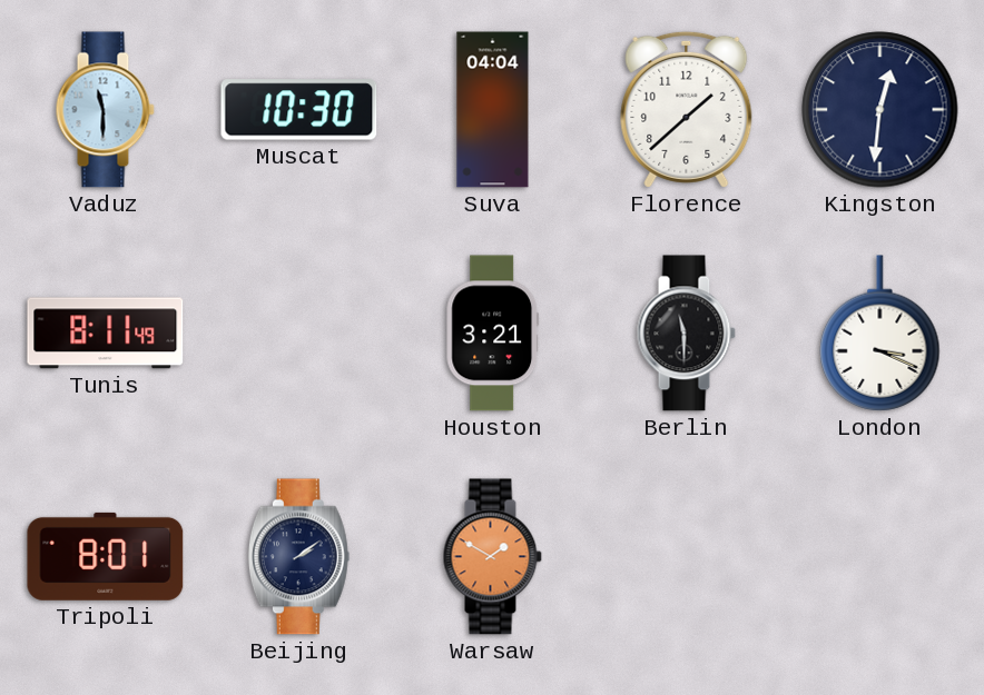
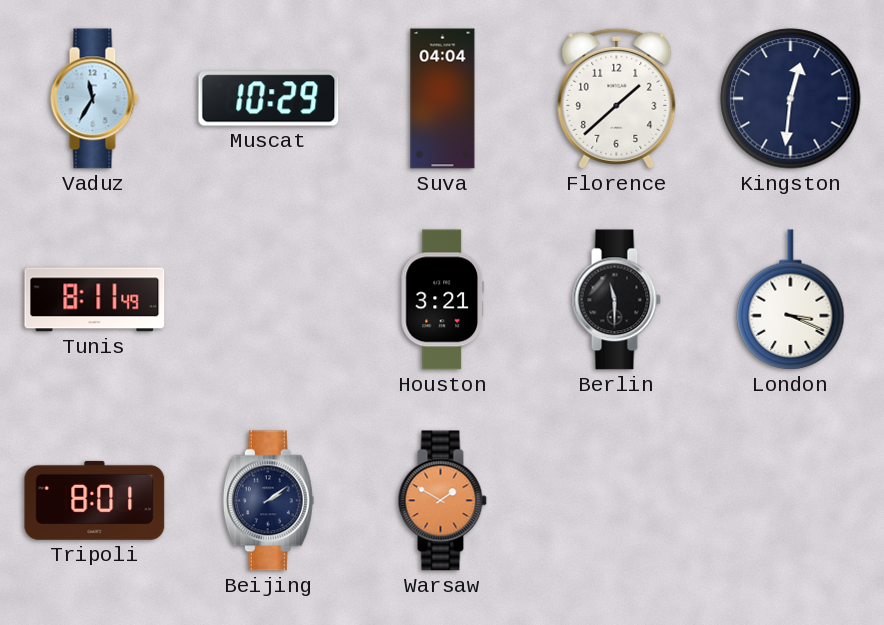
Vaduz: 11:30 -> 11:35 (94, 99)
Muscat: 10:30 -> 10:29 (269, 99)
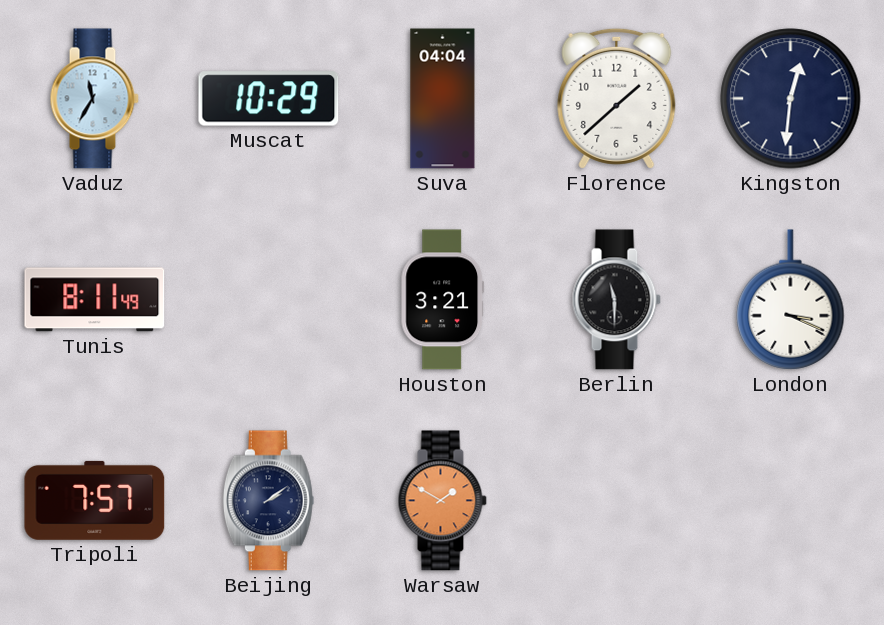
Tripoli: 8:01 -> 7:57 (95, 500)
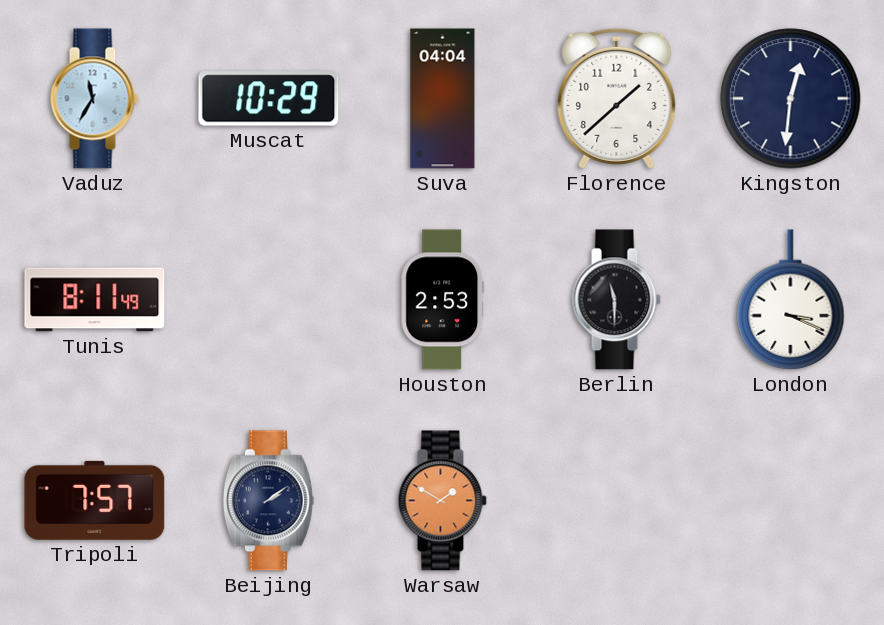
Houston: 3:21 -> 2:53 (443, 300)
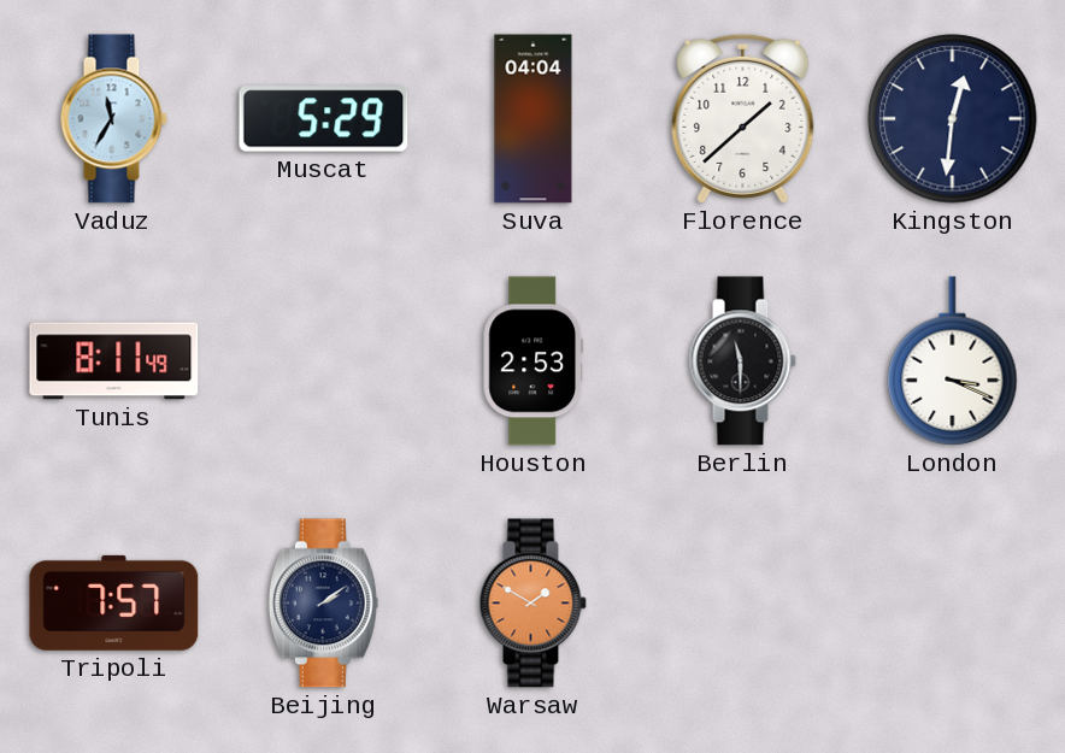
Muscat: 10:29 -> 5:29 (324, 119)
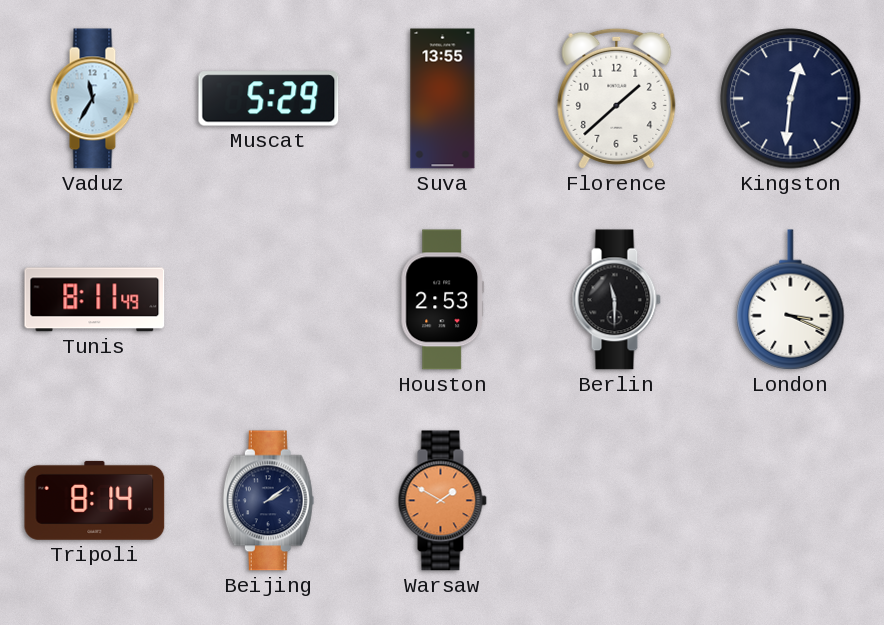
Suva: 04:04 -> 13:55 (443, 99)
Tripoli: 7:57 -> 8:14 (95, 500)
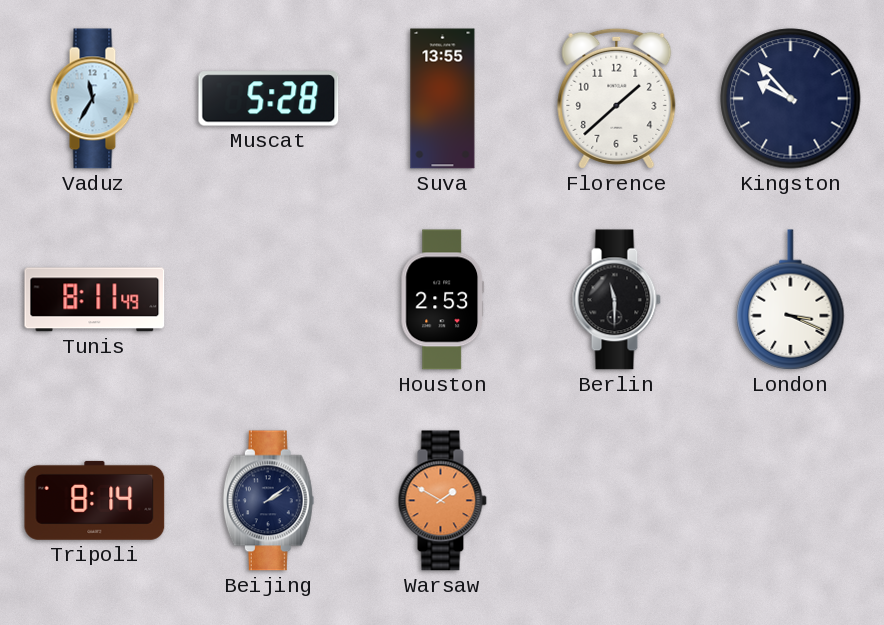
Muscat: 5:29 -> 5:28 (269, 99)
Kingston: 12:31 -> 9:53 (791, 99)
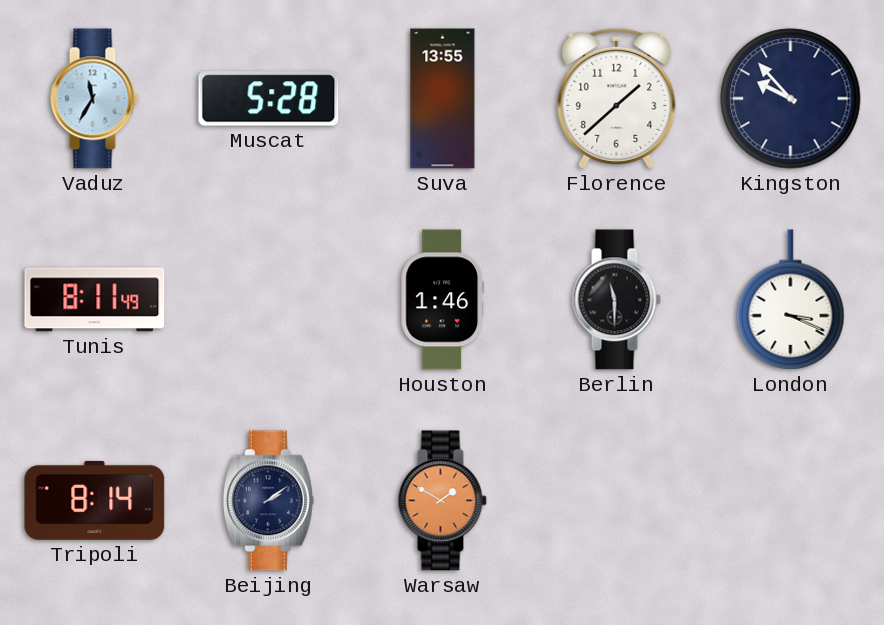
Houston: 2:53 -> 1:46 (443, 300)
